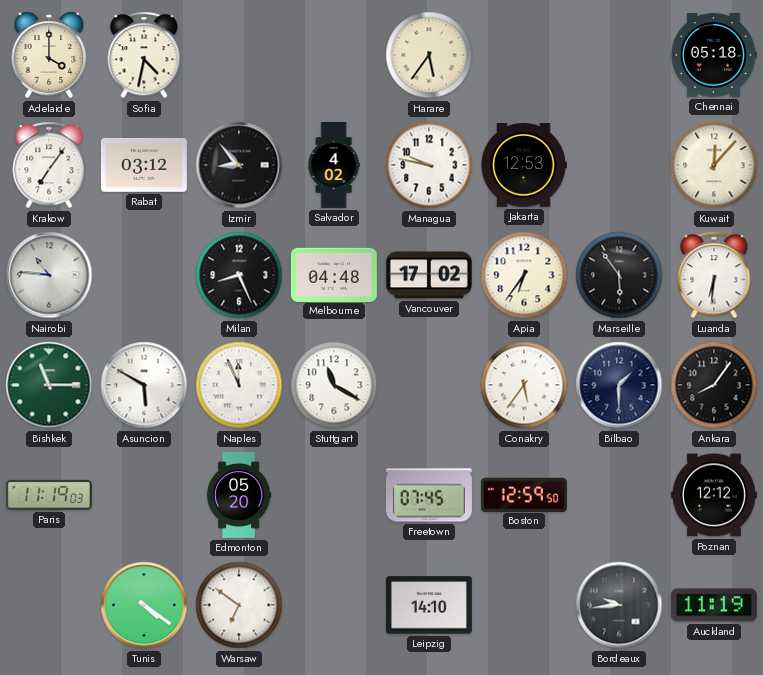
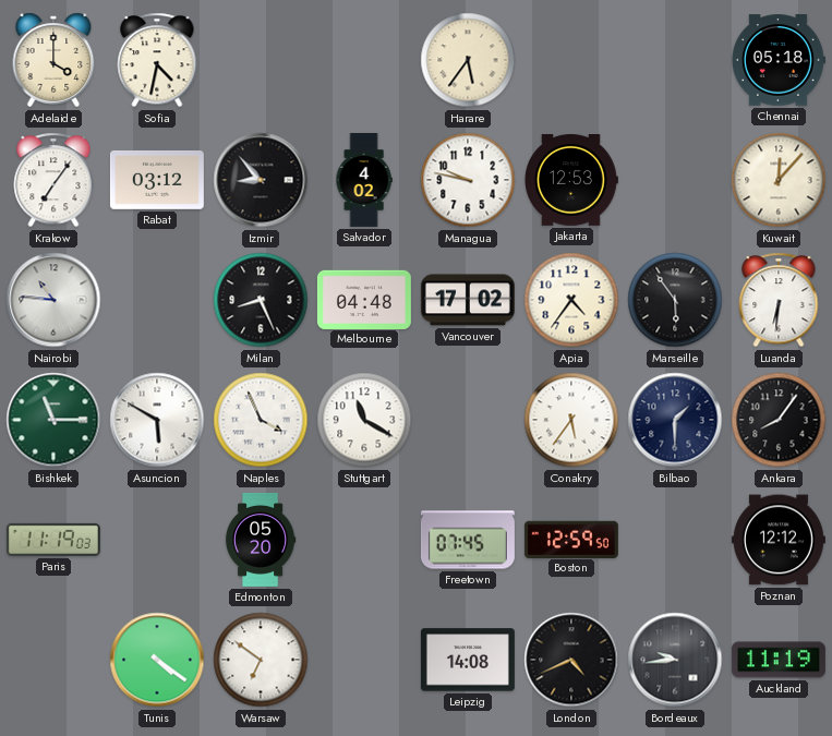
Apia: 6:36 -> 4:36 (571, 300)
Naples: 11:56 -> 3:56 (261, 420)
Leipzig: 14:10 -> 14:08 (468, 660)
London: none -> 4:41 (571, 660)
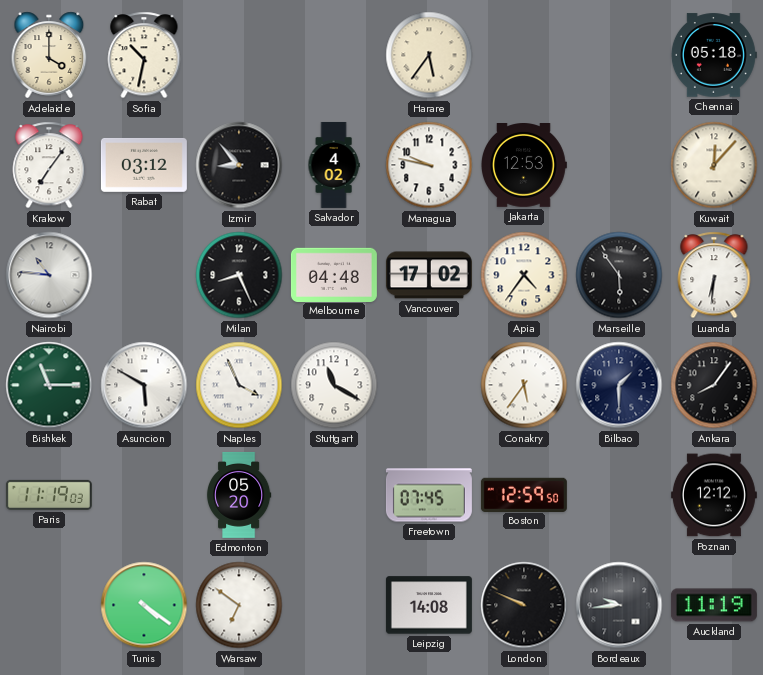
Sofia: 4:32 -> 10:32 (144, 55)
London: 4:41 -> 9:49 (524, 605)
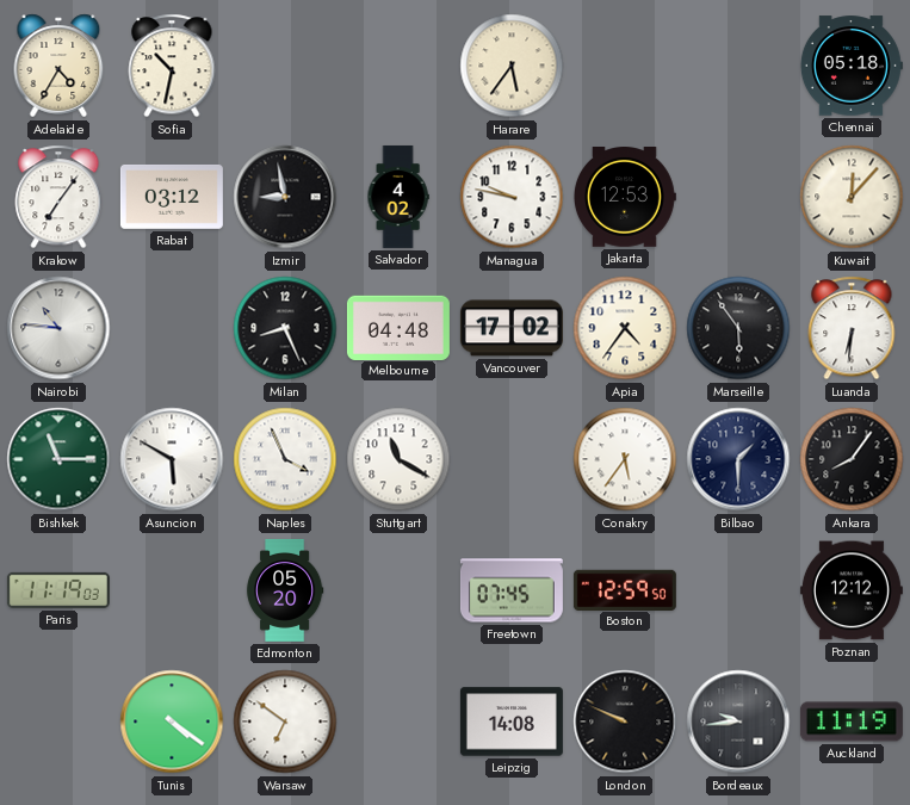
Adelaide: 4:00 -> 4:35 (58, 66)
Izmir: 8:53 -> 8:58 (285, 197)
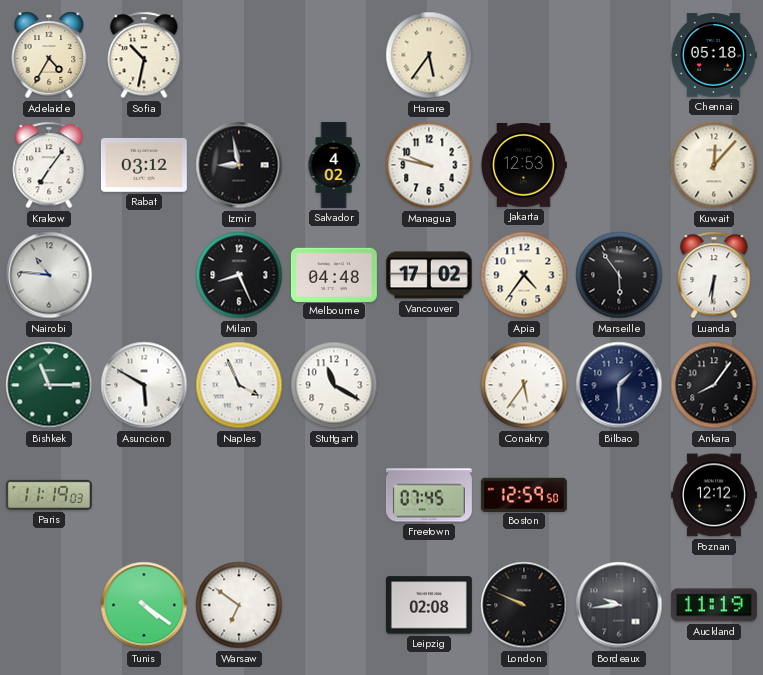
Edmonton: 05:20 -> none (285, 590)
Leipzig: 14:08 -> 02:08 (429, 605)
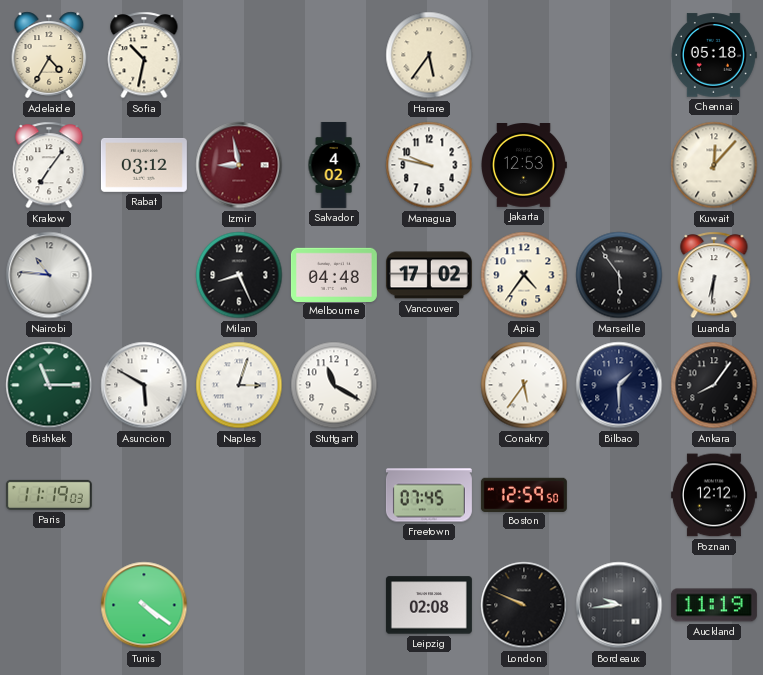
Izmir dial: black -> burgundy (239, 165)
Naples: 3:56 -> 3:03 (239, 385)
Warsaw: 6:51 -> none (239, 605)
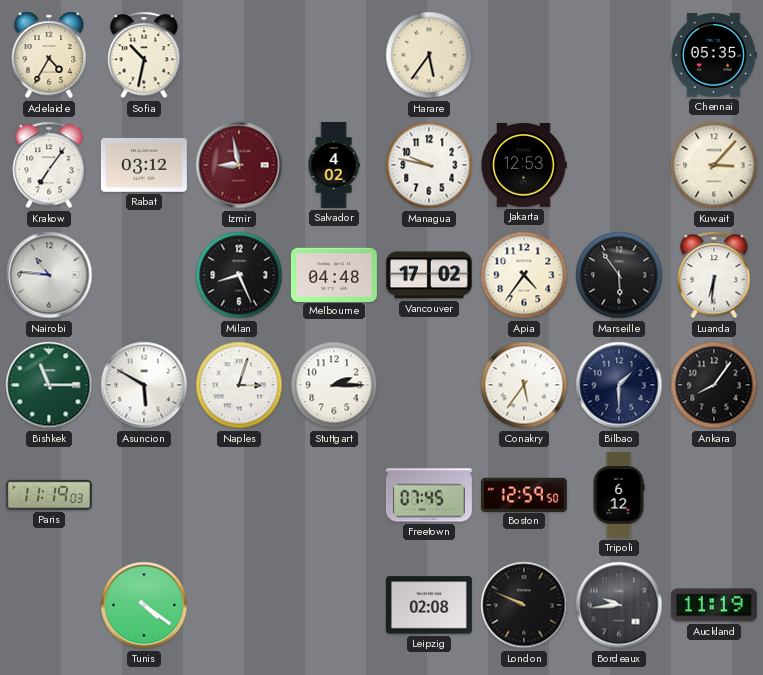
Chennai: 05:18 -> 05:35 (714, 55)
Kuwait: 12:07 -> 3:07 (714, 165)
Stuttgart: 11:20 -> 2:15 (334, 385)
Tripoli: none -> 6:12 (619, 495)
Poznan: 12:12 -> none (714, 495)
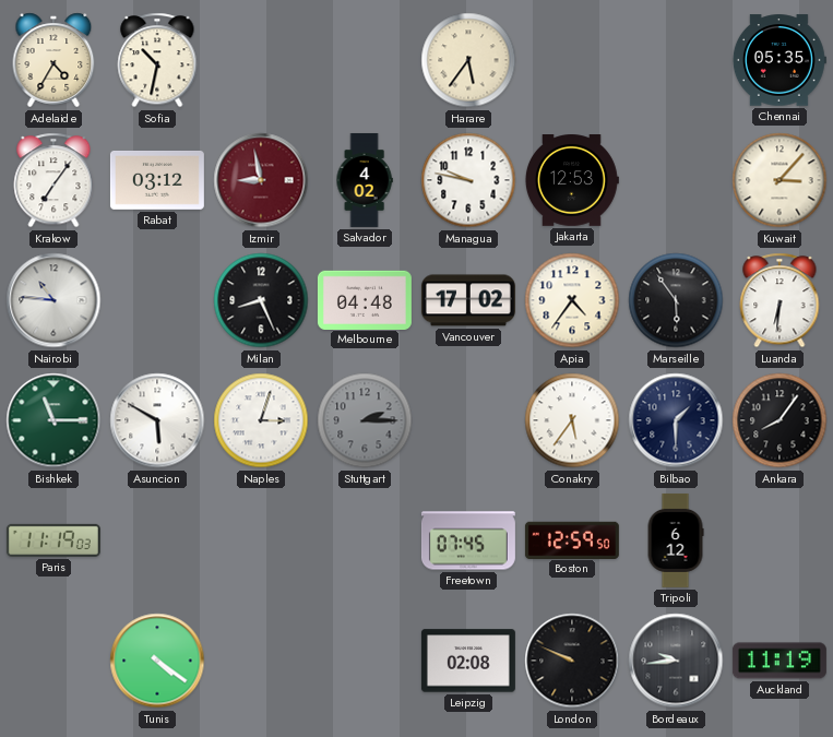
Stuttgart dial: white -> grey (365, 420)
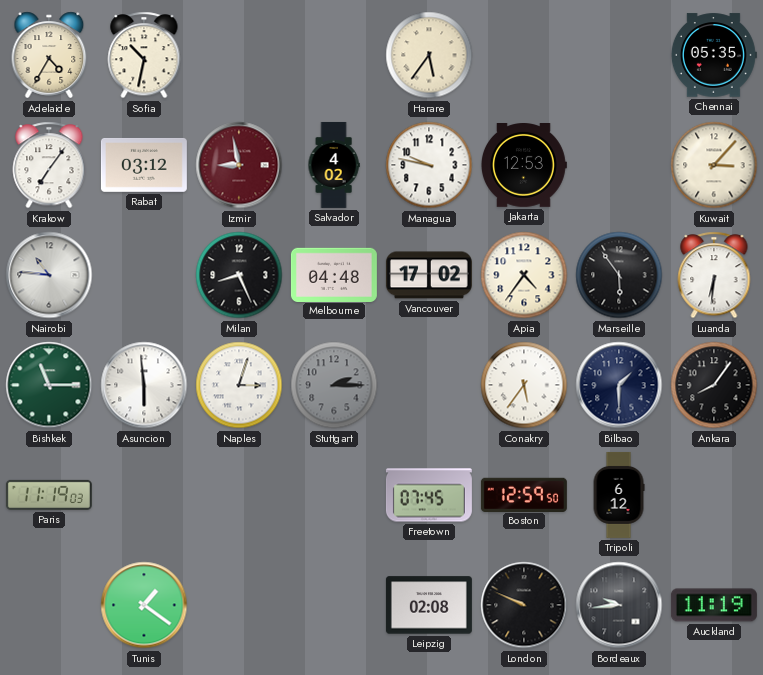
Asuncion: 5:50 -> 5:59 (144, 385)
Tunis: 4:21 -> 1:21 (144, 605)
